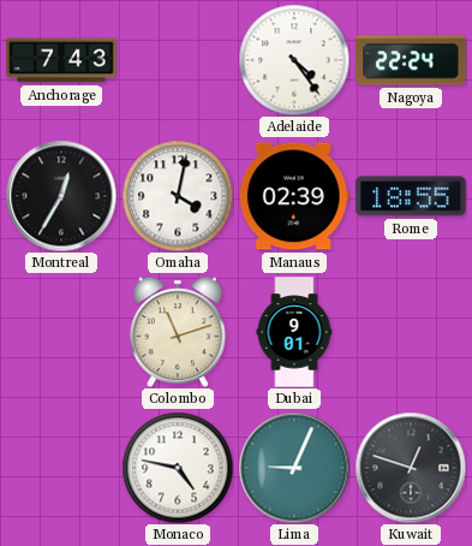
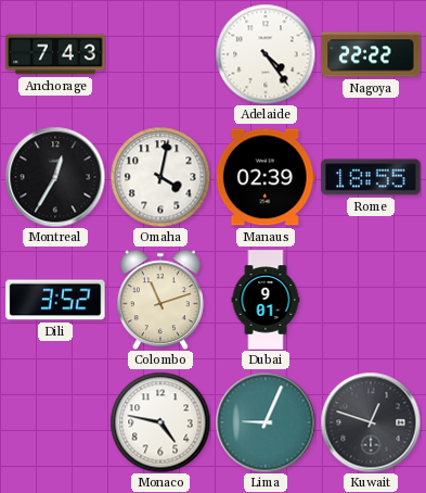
Nagoya: 22:24 -> 22:22 (371, 54)
Dili: none -> 3:52 (55, 300)
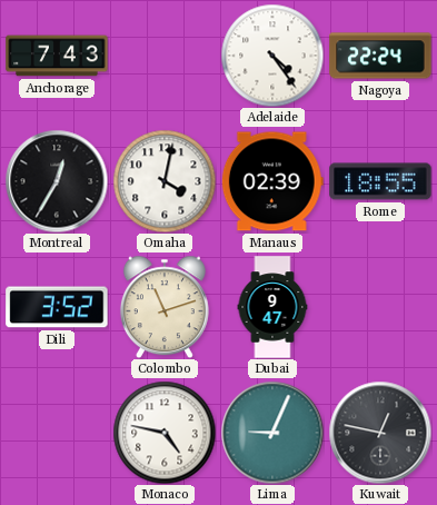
Nagoya: 22:22 -> 22:24 (380, 56)
Dubai: 9:01 -> 9:47 (272, 307)
Kuwait: 12:48 -> 12:47 (380, 433)
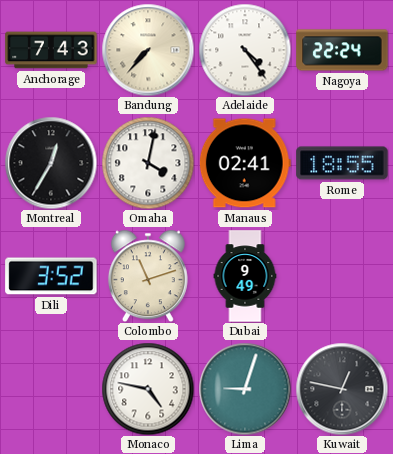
Bandung: none -> 7:37 (148, 50)
Manaus: 02:39 -> 02:41 (245, 163)
Dubai: 9:47 -> 9:49 (245, 276)
Lima: 9:04 -> 9:03 (245, 389)
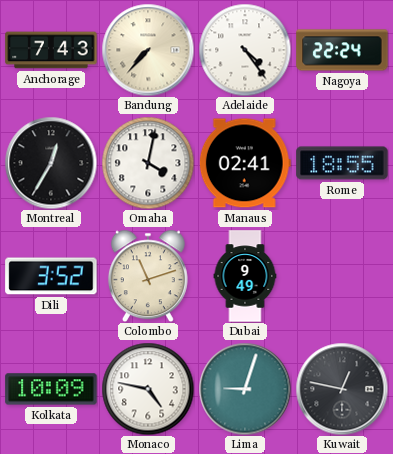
Kolkata: none -> 10:09 (51, 389)
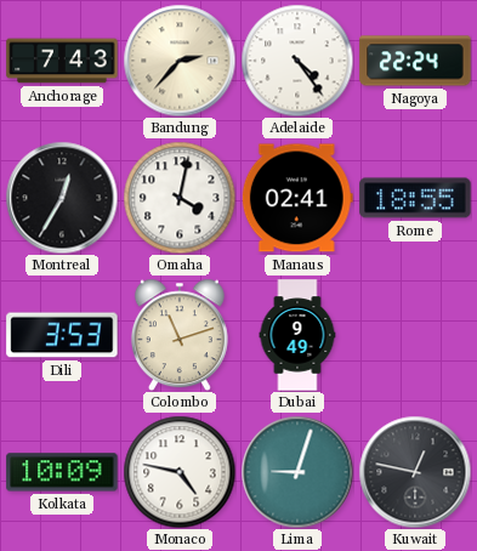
Bandung: 7:37 -> 2:37 (180, 61)
Dili: 3:52 -> 3:53 (62, 335)
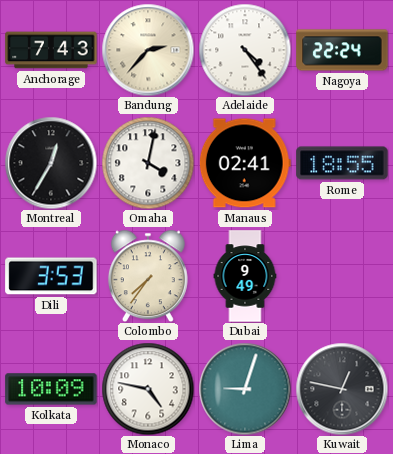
Colombo: 11:12 -> 7:36 (148, 276)
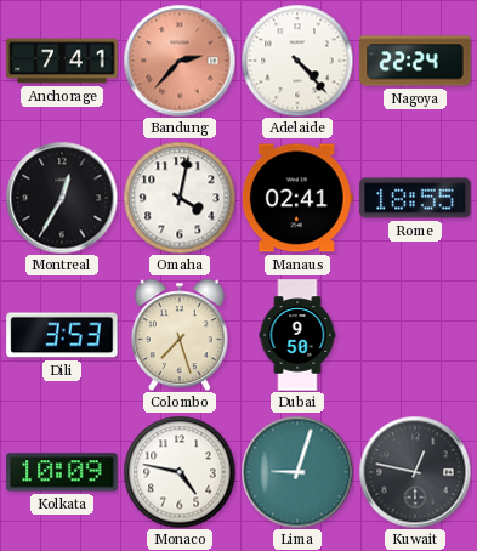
Anchorage: 7:43 -> 7:41 (62, 61)
Bandung dial: cream -> salmon (180, 61)
Adelaide: 4:24 -> 4:23 (297, 61)
Colombo: 7:36 -> 7:27 (180, 335)
Dubai: 9:49 -> 9:50 (297, 335)
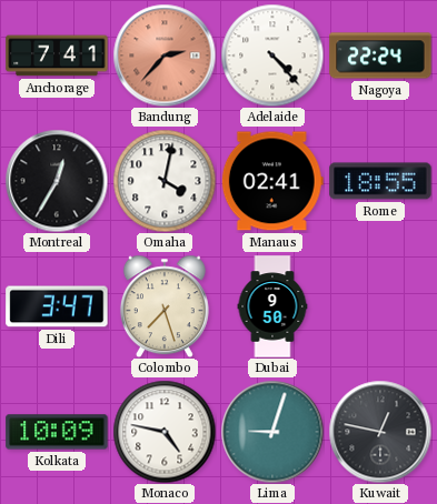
Dili: 3:53 -> 3:47 (57, 306)
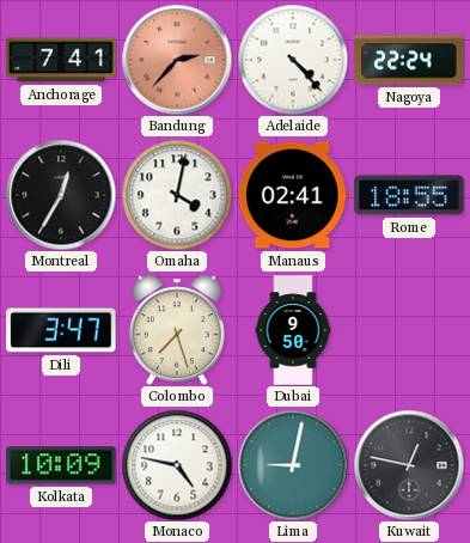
Lima: 9:03 -> 9:02 (293, 465)
